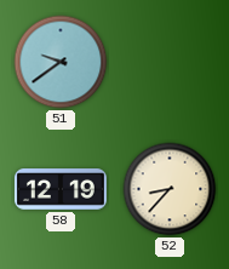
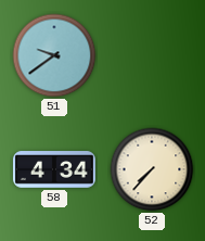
58: 12:19 -> 4:34 (54, 169)
52: 8:37 -> 7:37 (152, 169)
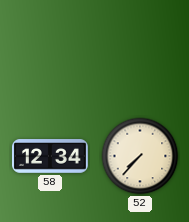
51: 9:39 -> none (54, 55)
58: 4:34 -> 12:34 (50, 156)
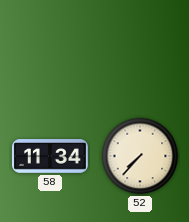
58: 12:34 -> 11:34 (50, 156)
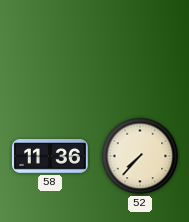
58: 11:34 -> 11:36 (50, 156)
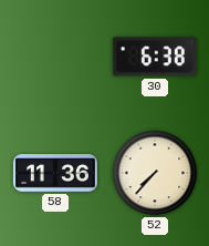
30: none -> 6:38 (155, 57)
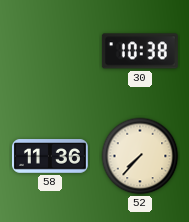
30: 6:38 -> 10:38 (140, 51)
